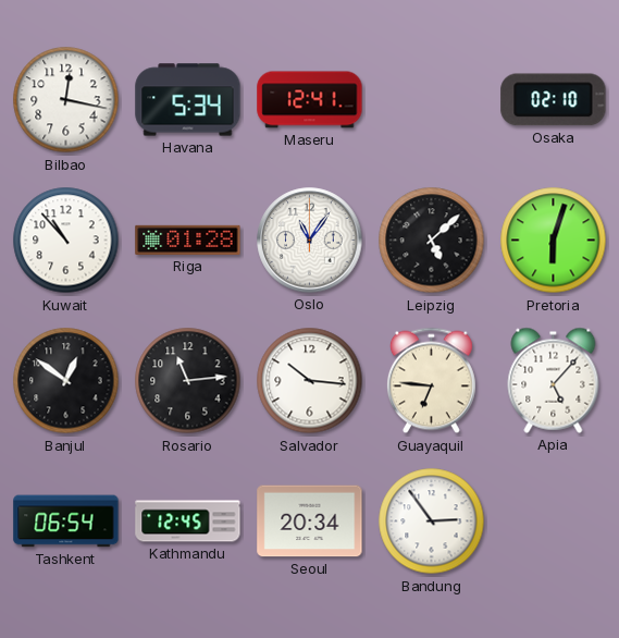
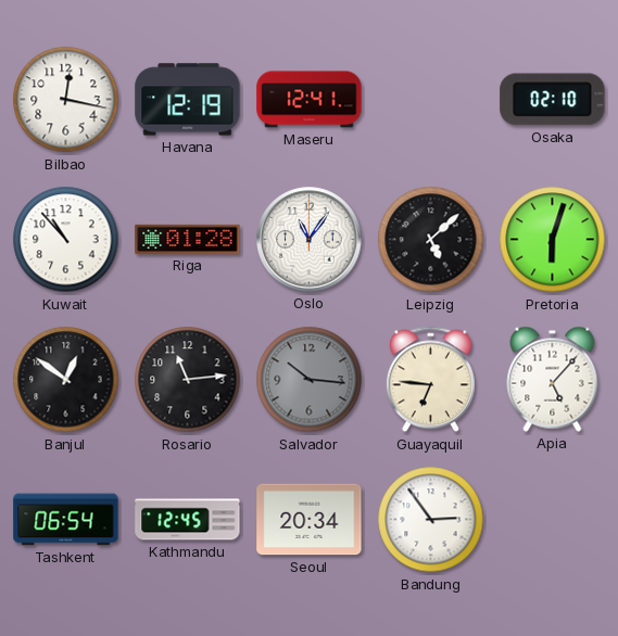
Havana: 5:34 -> 12:19 (188, 100)
Salvador dial: white -> grey (310, 380)
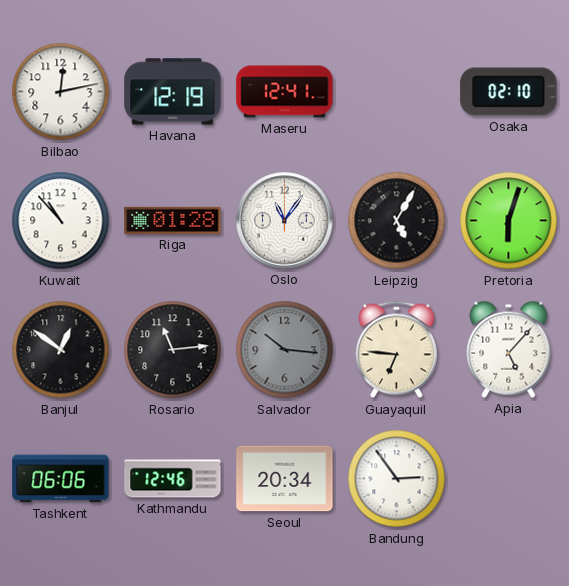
Bilbao: 12:17 -> 12:13 (61, 92)
Leipzig: 5:08 -> 5:05 (397, 221)
Tashkent: 06:54 -> 06:06 (61, 479)
Kathmandu: 12:45 -> 12:46 (173, 479)
